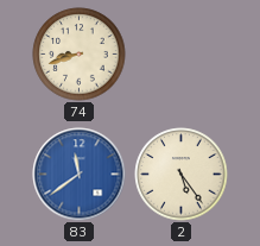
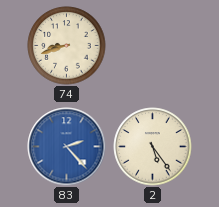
83: 11:39 -> 2:23 (67, 147)
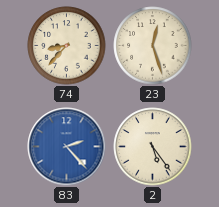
74: 8:42 -> 8:37 (67, 46)
23: none -> 12:27 (153, 46)
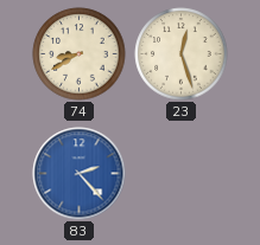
74: 8:37 -> 8:40 (80, 54)
2: 5:24 -> none (153, 147)
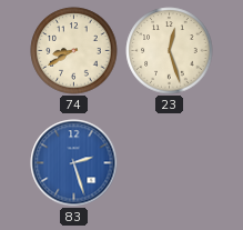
83: 2:23 -> 2:27 (74, 163)
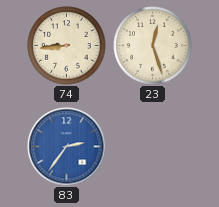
74: 8:40 -> 8:44 (67, 46)
83: 2:27 -> 2:36 (67, 147)
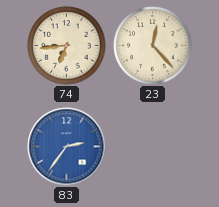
74: 8:44 -> 6:44 (67, 46)
23: 12:27 -> 12:23 (153, 46)
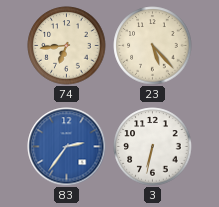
23: 12:23 -> 5:23 (153, 46)
3: none -> 6:32 (153, 147)
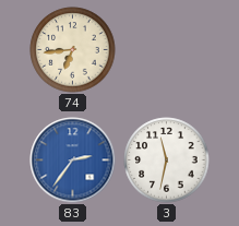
23: 5:23 -> none (153, 46)
3: 6:32 -> 11:32 (167, 160)
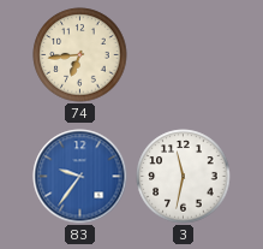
83: 2:36 -> 9:36 (80, 177)
